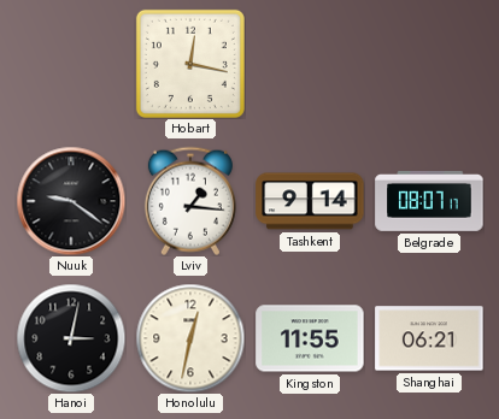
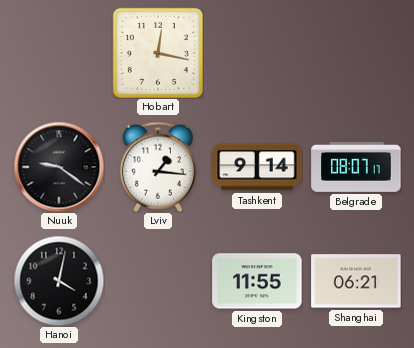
Hanoi: 3:02 -> 4:02 (59, 281)
Honolulu: 12:32 -> none (190, 338)
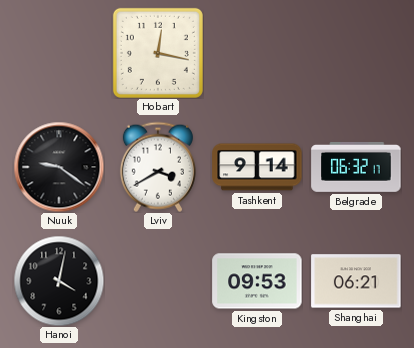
Lviv: 1:16 -> 3:40 (158, 167)
Belgrade: 08:07 -> 06:32 (356, 167)
Kingston: 11:55 -> 09:53 (257, 281)
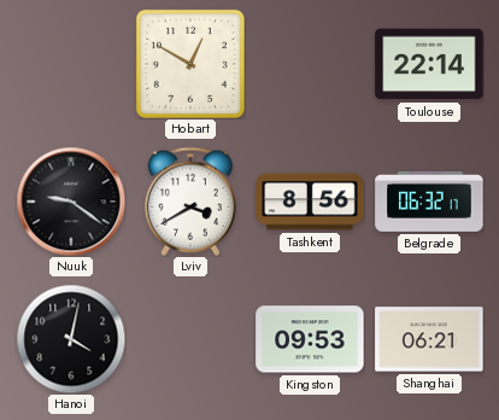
Hobart: 12:17 -> 12:50 (190, 64)
Toulouse: none -> 22:14 (429, 64)
Tashkent: 9:14 -> 8:56 (310, 202)
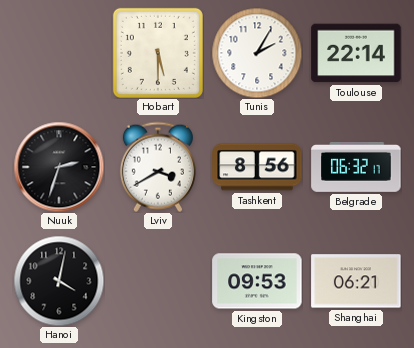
Hobart: 12:50 -> 5:30 (158, 53)
Tunis: none -> 2:05 (257, 53)
Nuuk: 9:21 -> 2:33 (59, 167)
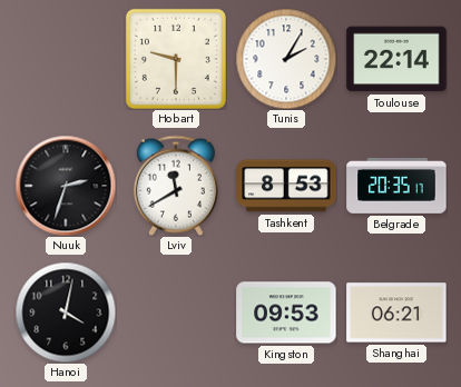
Hobart: 5:30 -> 9:30 (176, 59)
Lviv: 3:40 -> 11:40 (176, 186)
Tashkent: 8:56 -> 8:53 (286, 186)
Belgrade: 06:32 -> 20:35 (396, 186)
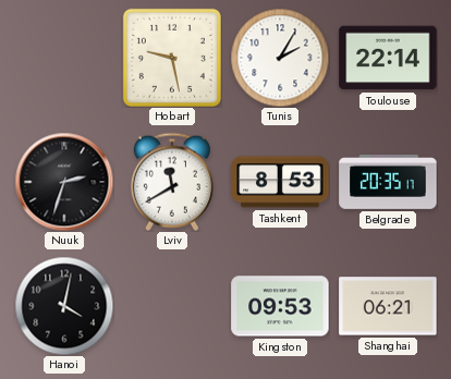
Hobart: 9:30 -> 9:28 (172, 58)
